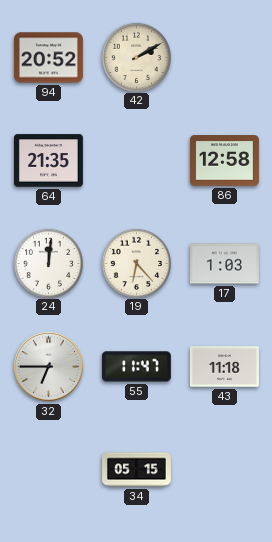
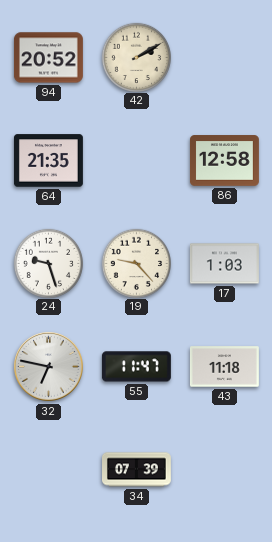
24: 12:01 -> 9:27 (48, 263)
19: 6:23 -> 9:23 (136, 263)
32: 6:45 -> 6:47 (49, 367)
34: 05:15 -> 07:39 (137, 470)
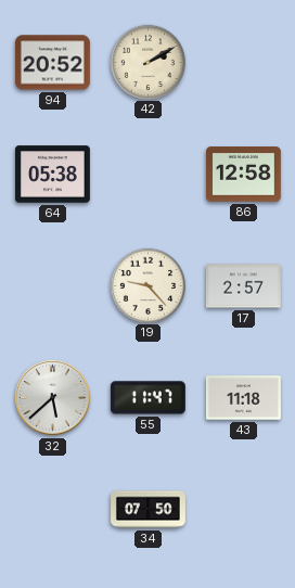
64: 21:35 -> 05:38 (52, 175)
24: 9:27 -> none (48, 263)
17: 1:03 -> 2:57 (243, 286)
32: 6:47 -> 5:38 (53, 398)
34: 07:39 -> 07:50 (149, 510)
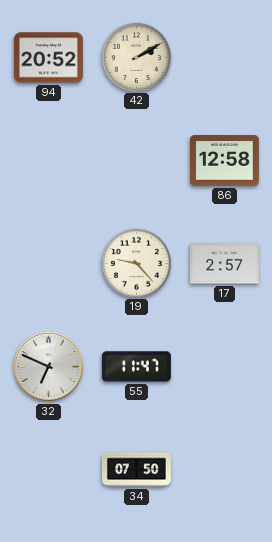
64: 05:38 -> none (52, 175)
32: 5:38 -> 6:49 (49, 367)
43: 11:18 -> none (243, 398)
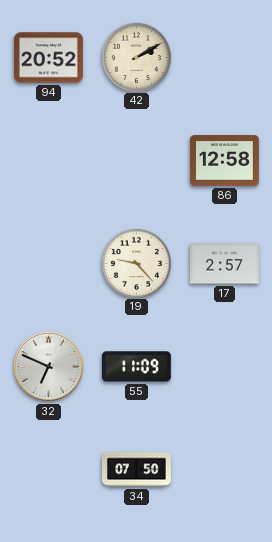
55: 11:47 -> 11:09 (136, 367)
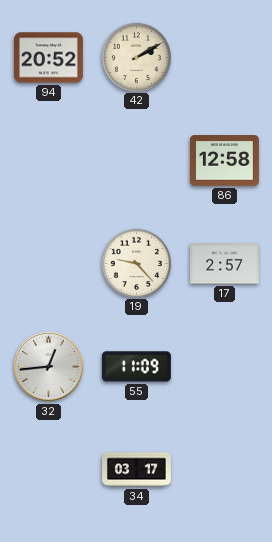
32: 6:49 -> 12:44 (49, 367)
34: 07:50 -> 03:17 (137, 470)
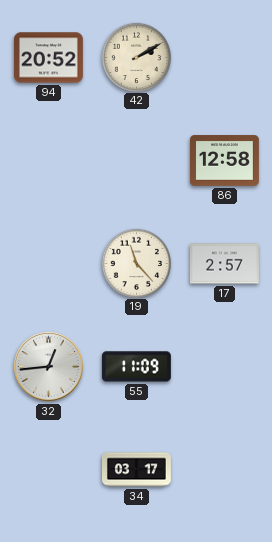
19: 9:23 -> 11:23 (136, 263)
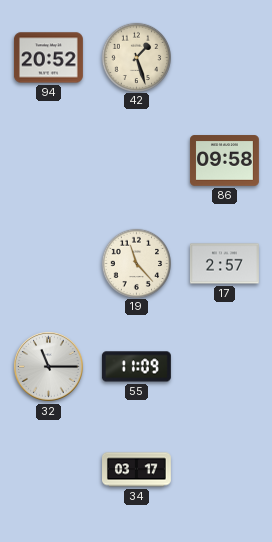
42: 2:10 -> 1:27 (136, 57)
86: 12:58 -> 09:58 (224, 161)
32: 12:44 -> 11:15 (49, 367)
